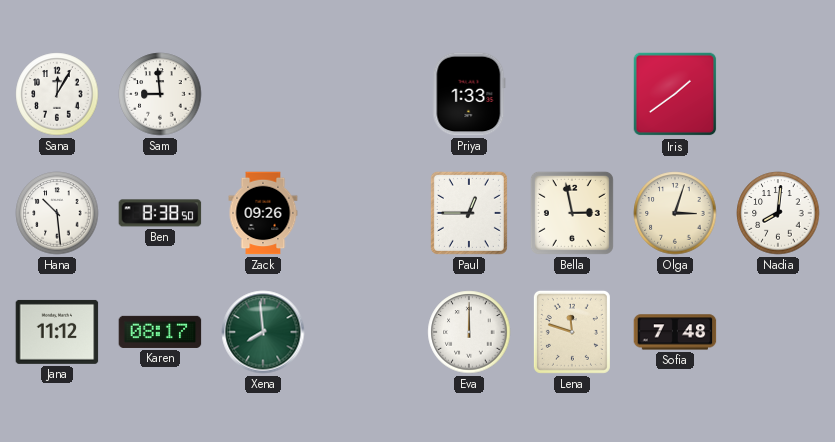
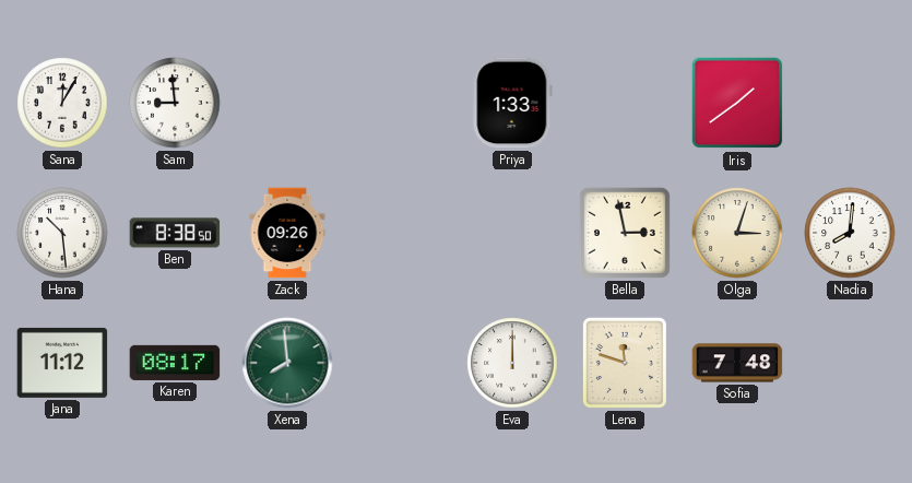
Paul: 12:45 -> none (469, 213)
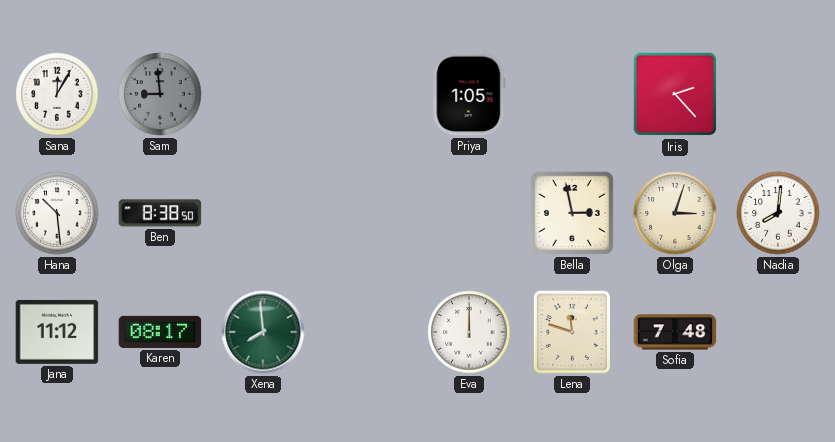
Sam dial: white -> grey (160, 94)
Priya: 1:33 -> 1:05 (469, 94)
Iris: 1:39 -> 2:23 (675, 94)
Zack: 09:26 -> none (287, 233)
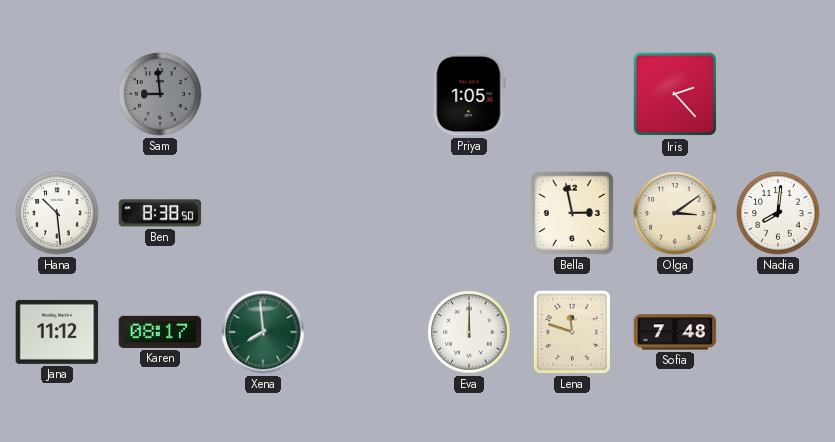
Sana: 12:05 -> none (57, 94)
Olga: 3:03 -> 3:09 (675, 213)
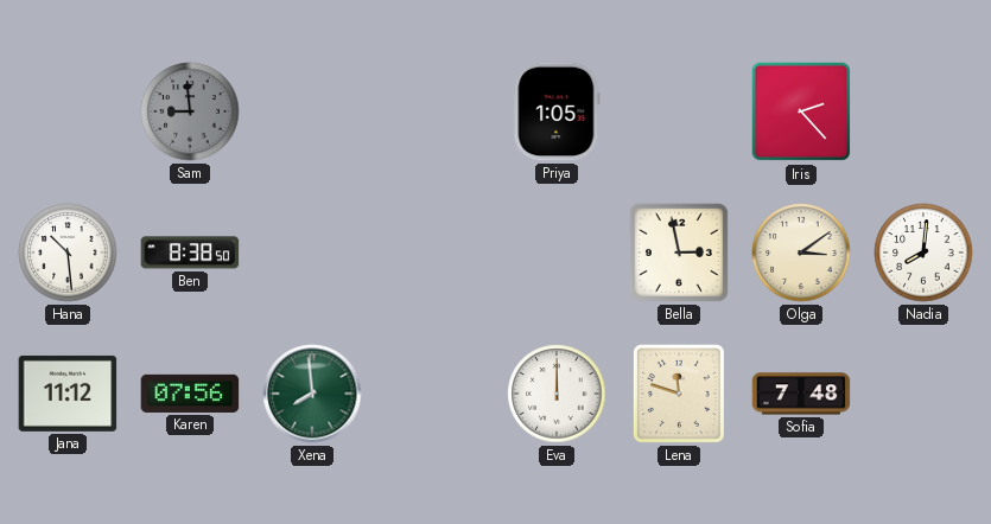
Karen: 08:17 -> 07:56 (190, 394)
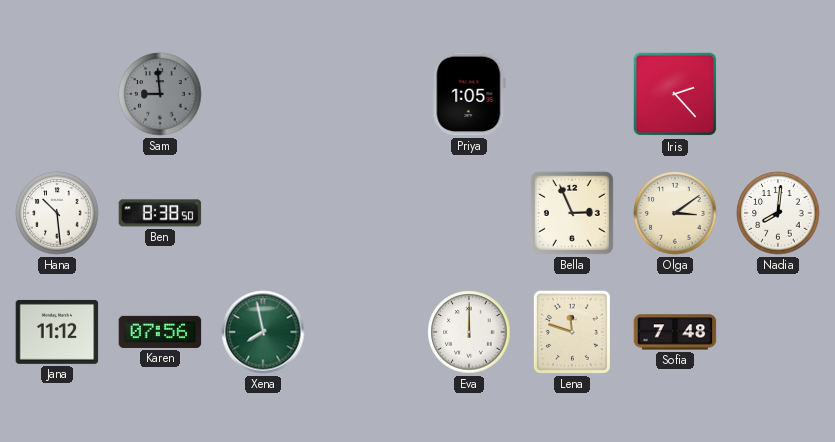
Bella: 2:58 -> 2:56 (572, 213)
Xena: 7:59 -> 7:58 (263, 332)
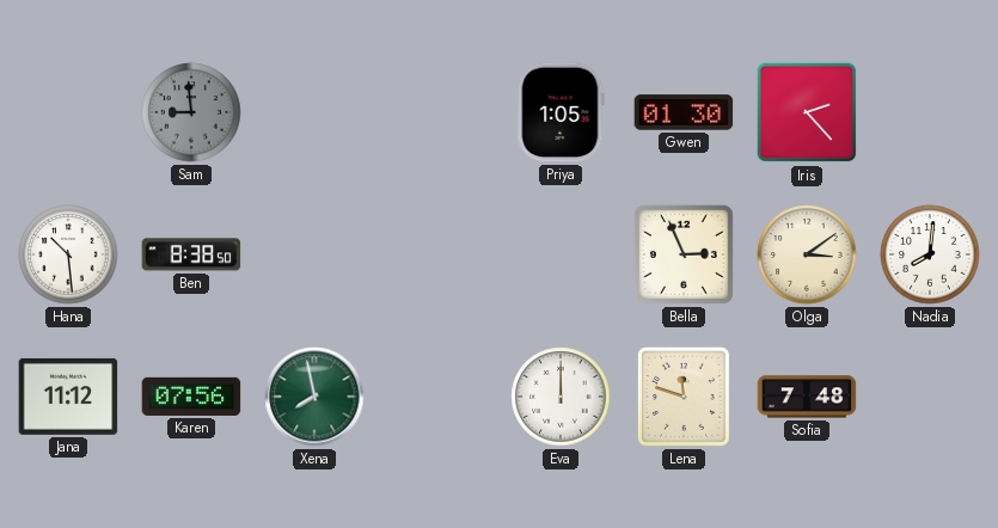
Gwen: none -> 01:30 (684, 112)
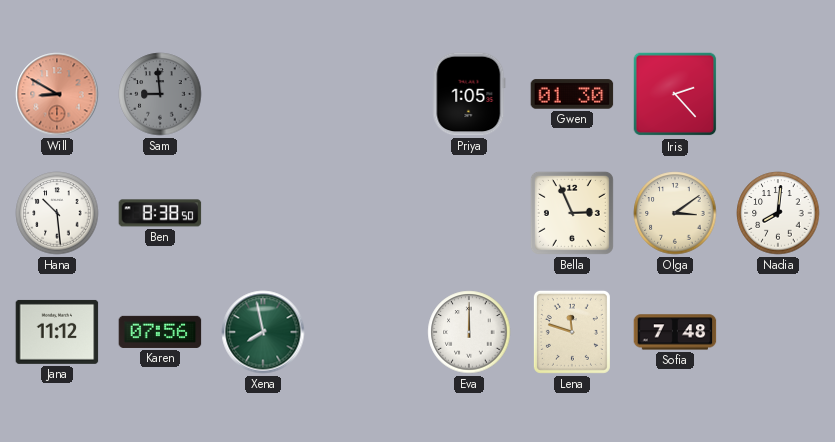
Will: none -> 8:50 (57, 94)
